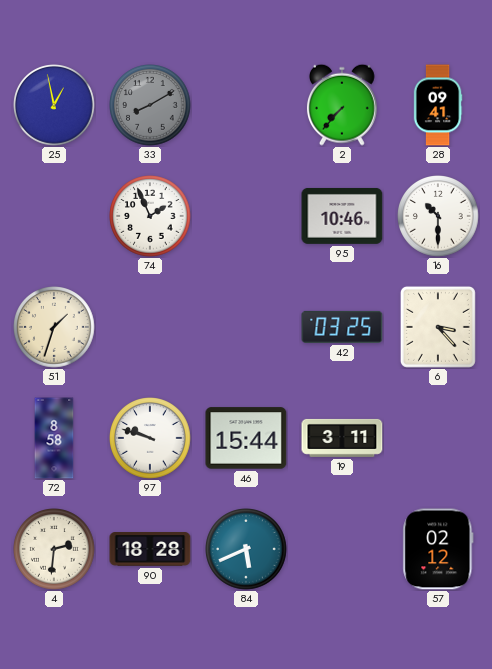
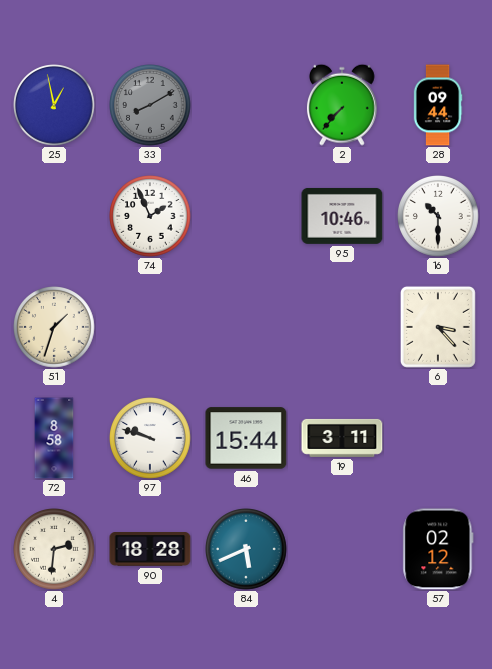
28: 09:41 -> 09:44 (438, 105)
42: 03:25 -> none (342, 327)
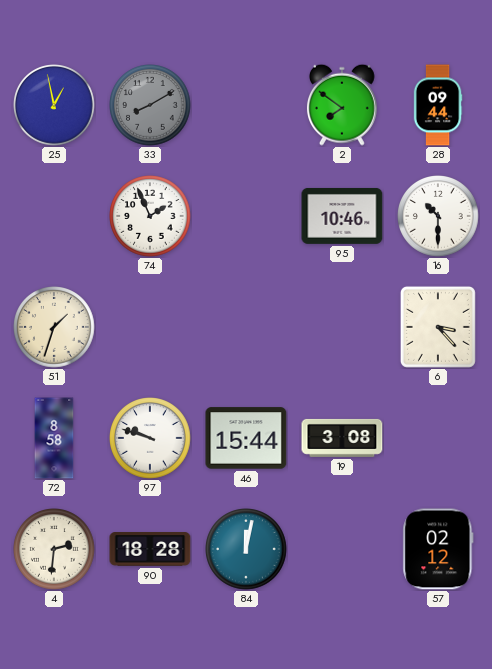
2: 7:37 -> 7:51 (342, 105)
19: 3:11 -> 3:08 (342, 438)
84: 5:41 -> 12:02 (246, 549)
